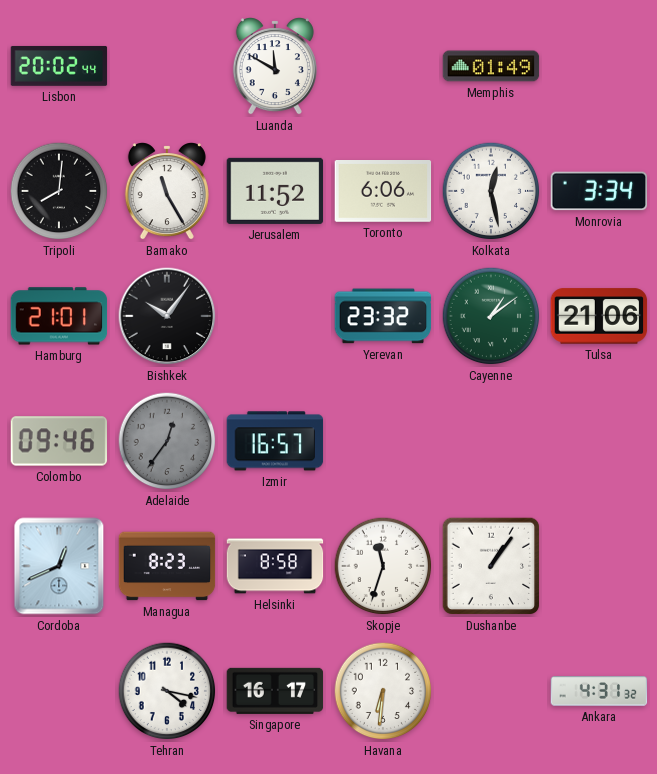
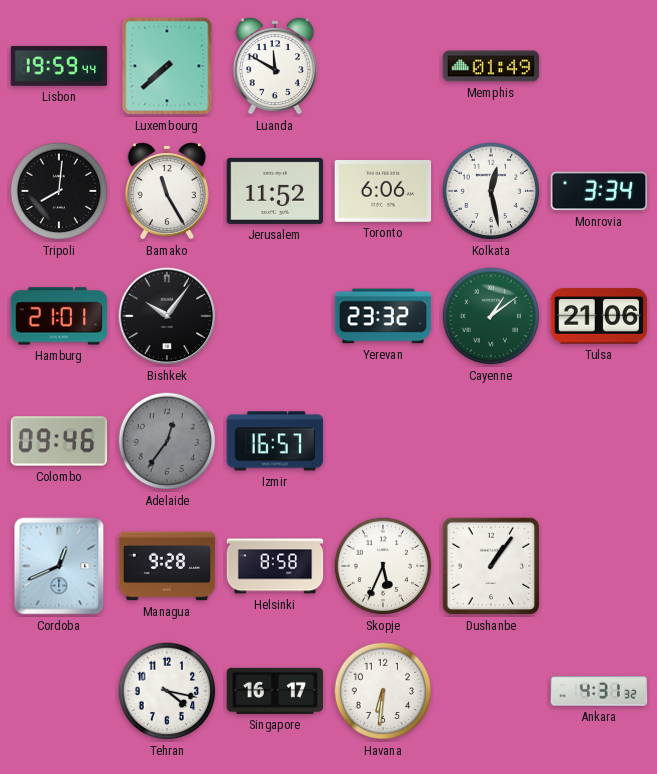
Lisbon: 20:02 -> 19:59 (59, 66)
Luxembourg: none -> 7:38 (167, 66)
Managua: 8:23 -> 9:28 (167, 566)
Skopje: 11:33 -> 5:34 (383, 566)
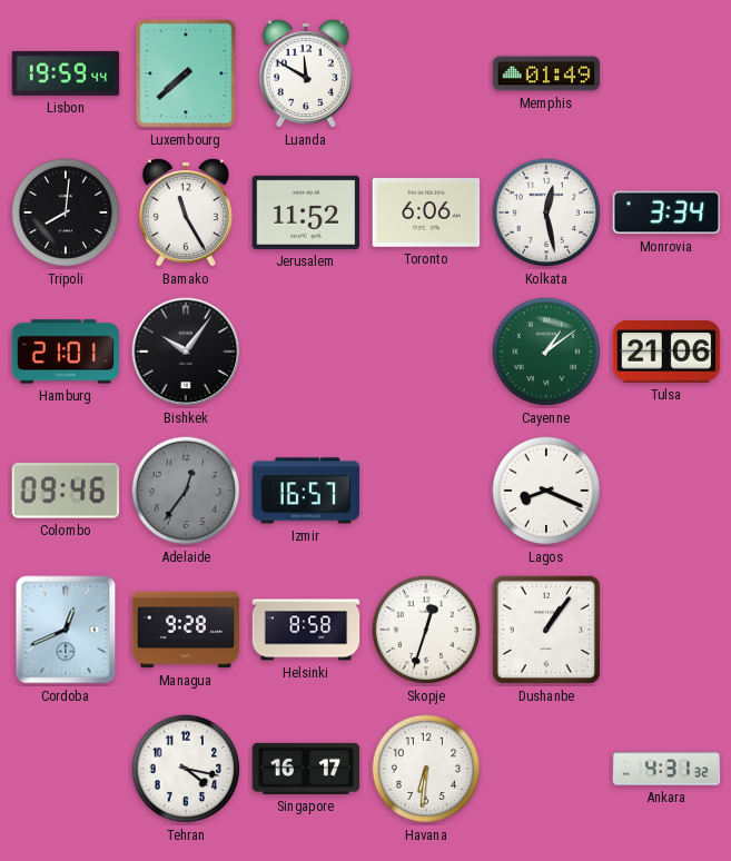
Yerevan: 23:32 -> none (383, 316)
Lagos: none -> 8:19 (546, 491)
Skopje: 5:34 -> 12:33 (426, 630)
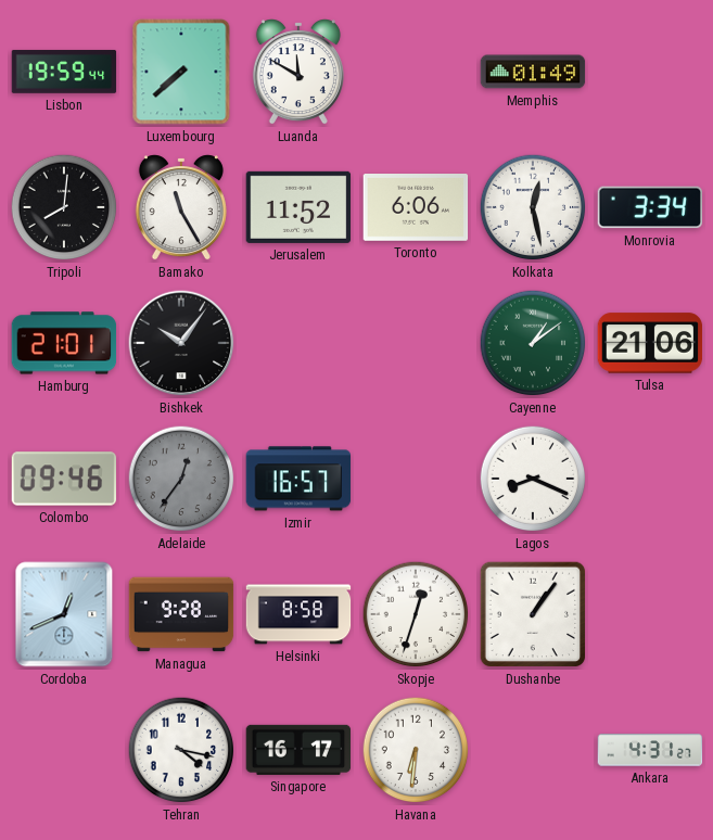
Ankara: 4:31:32 -> 4:31:27 (650, 750)
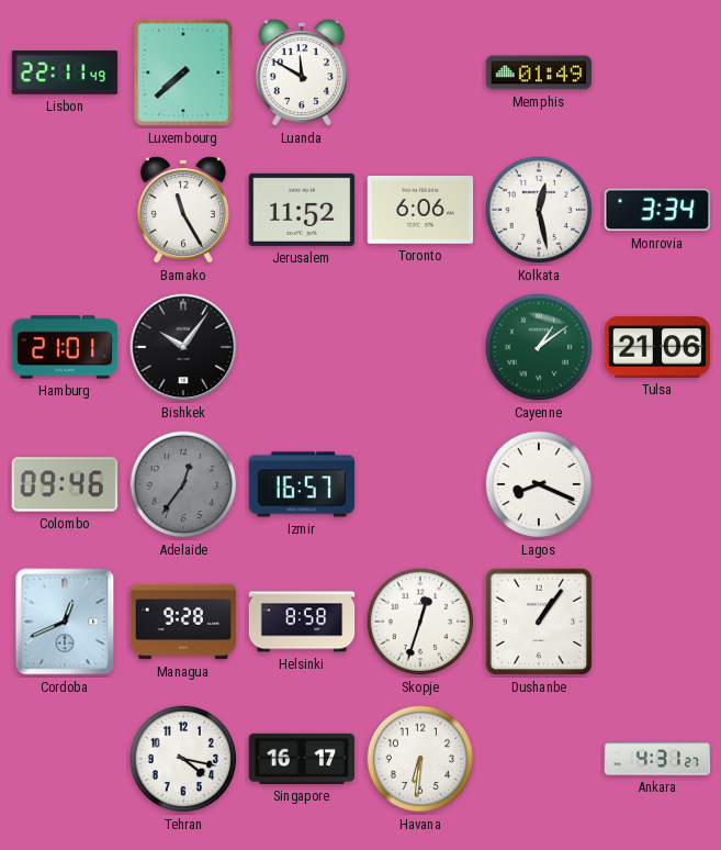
Lisbon: 19:59 -> 22:11 (65, 72)
Tripoli: 8:01 -> none (64, 207)
